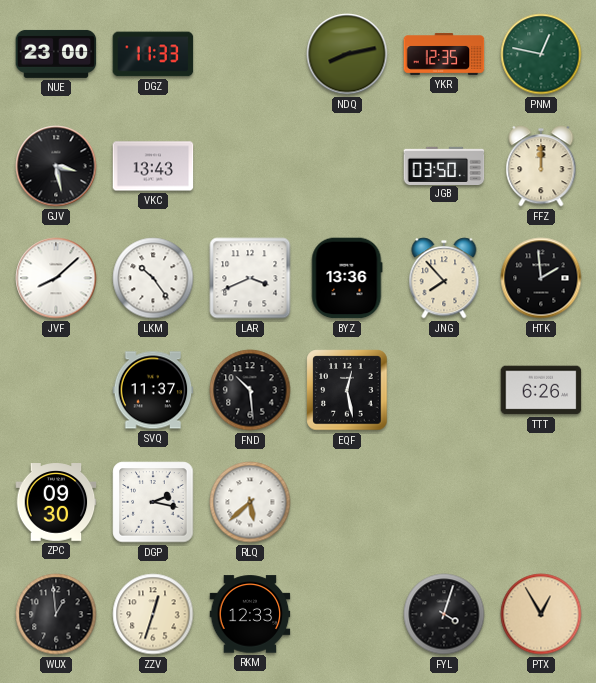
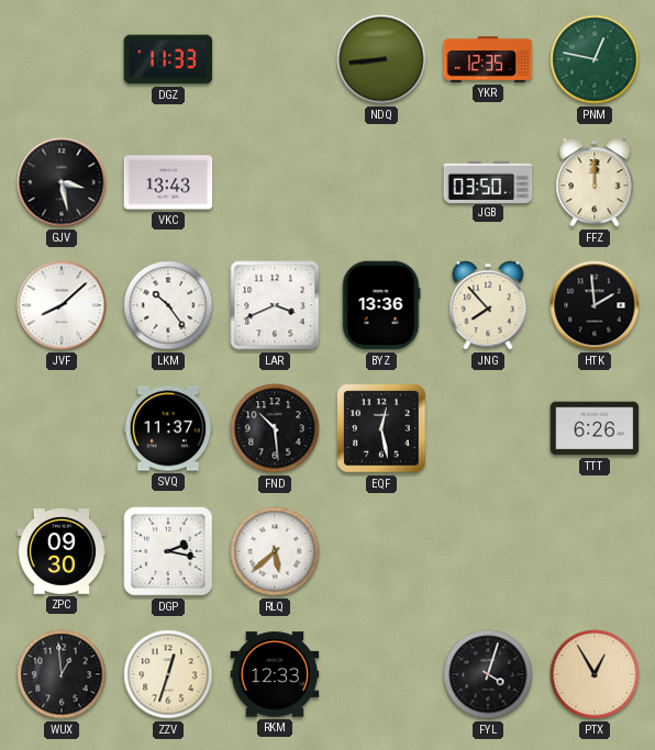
NUE: 23:00 -> none (56, 54)
NDQ: 8:13 -> 8:44 (381, 59)
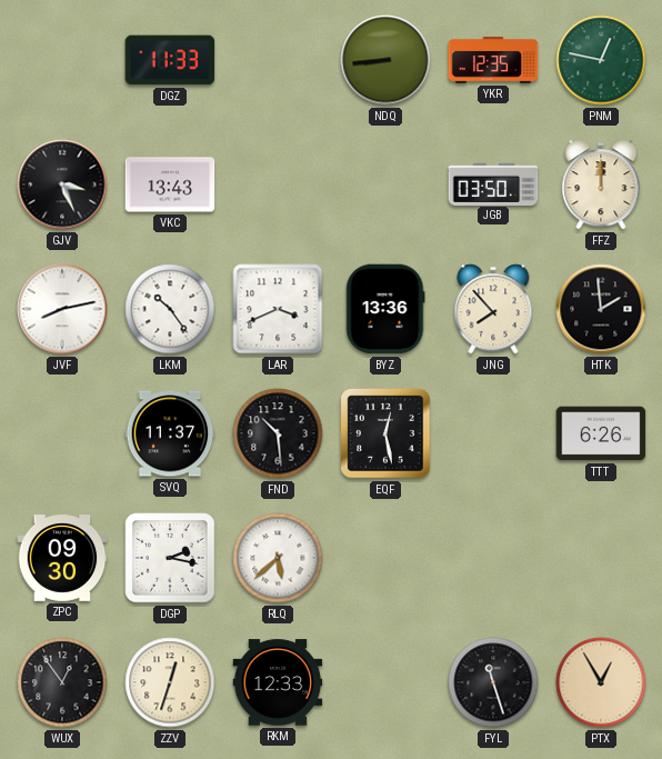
GJV: 3:28 -> 3:26 (62, 184)
JVF: 8:08 -> 8:13 (62, 309)
WUX: 12:59 -> 12:54 (62, 682)
FYL: 4:03 -> 11:27 (493, 682)
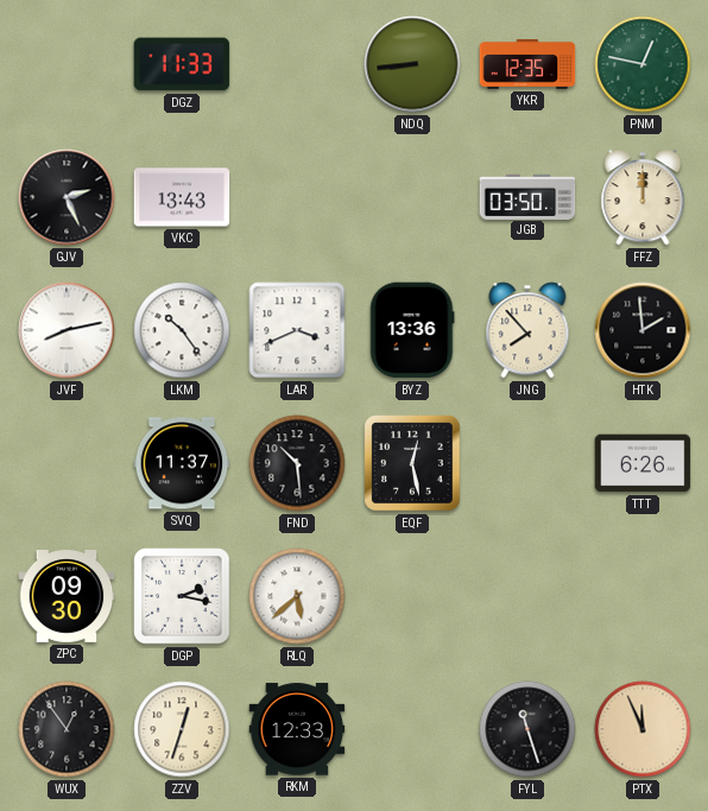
GJV: 3:26 -> 2:26 (67, 197)
PTX: 12:55 -> 11:56 (643, 729)
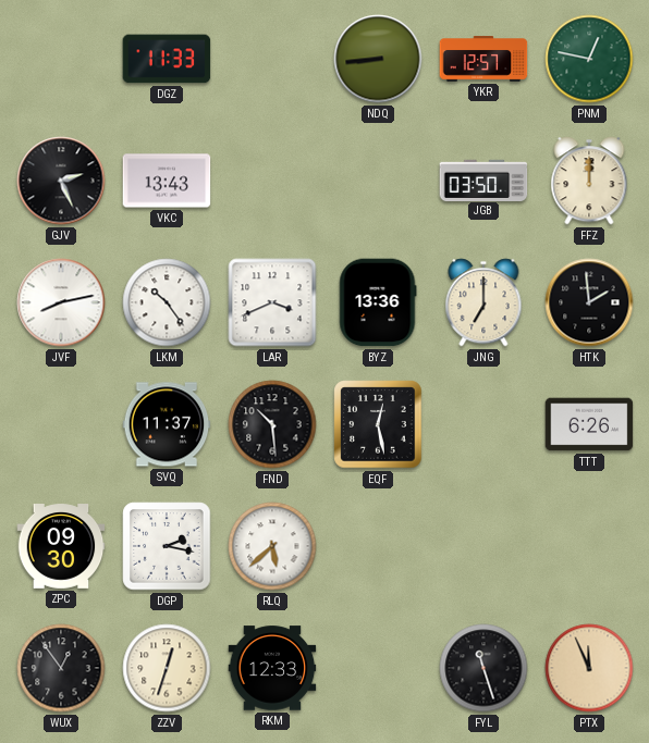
YKR: 12:35 -> 12:57 (483, 59)
JNG: 7:53 -> 7:00 (483, 302)
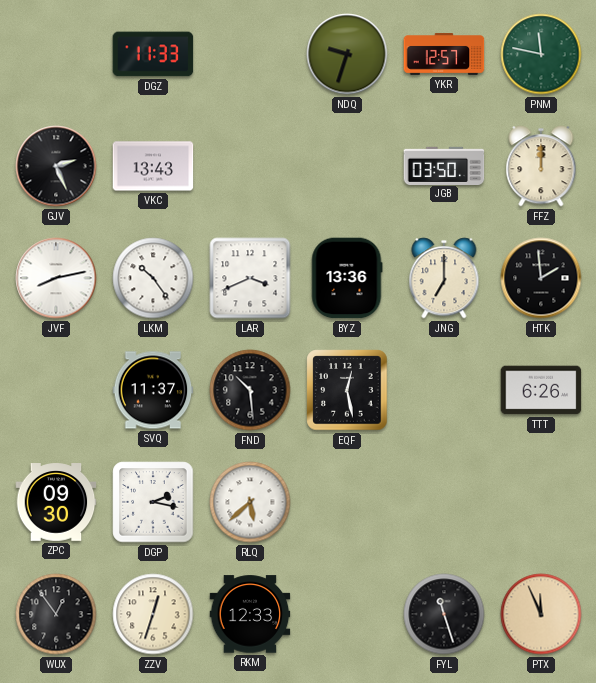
NDQ: 8:44 -> 9:33 (347, 54)
PNM: 12:47 -> 11:47 (541, 54)
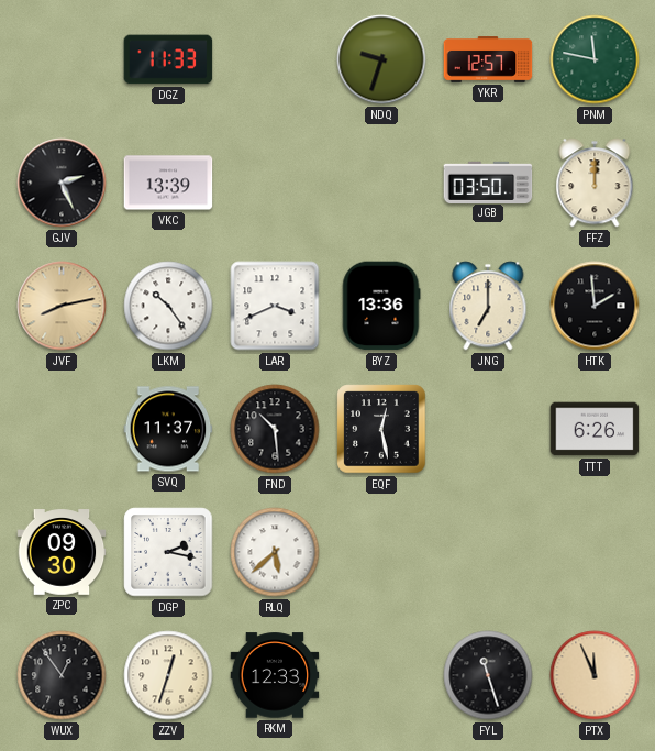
VKC: 13:43 -> 13:39 (168, 183)
JVF dial: white -> champagne (62, 306)
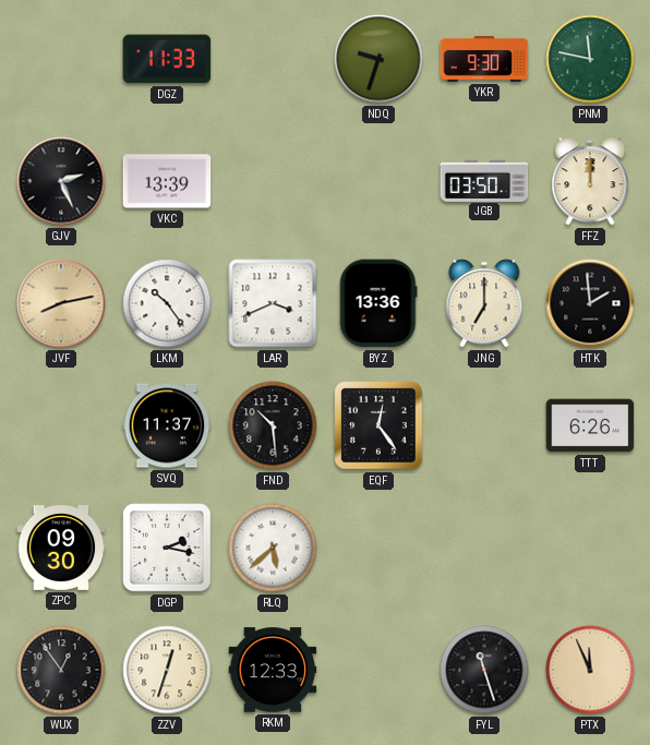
YKR: 12:57 -> 9:30 (484, 59)
EQF: 12:28 -> 12:24 (378, 425)
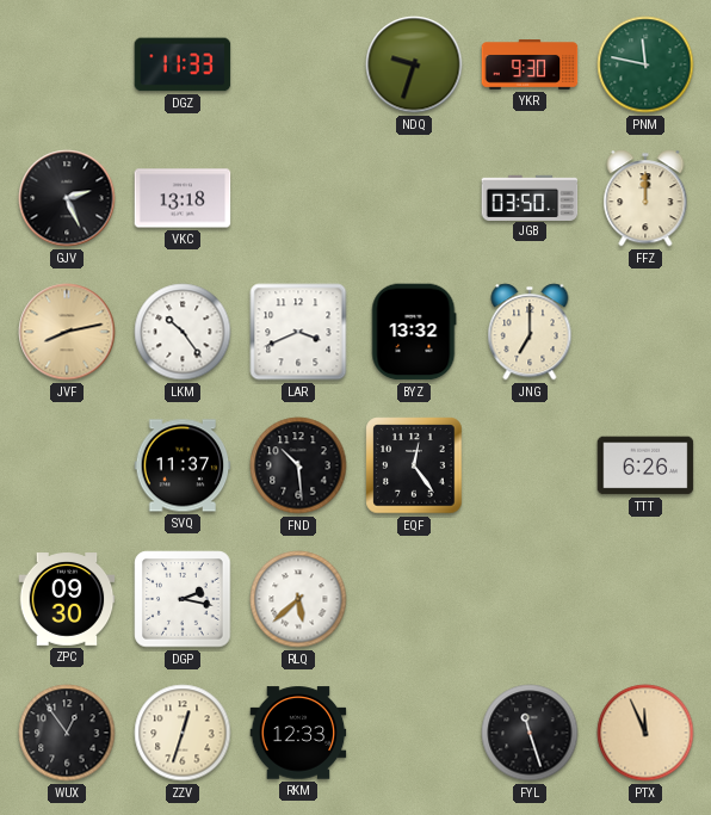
VKC: 13:39 -> 13:18 (183, 198)
BYZ: 13:36 -> 13:32 (414, 332)
HTK: 1:59 -> none (590, 303)
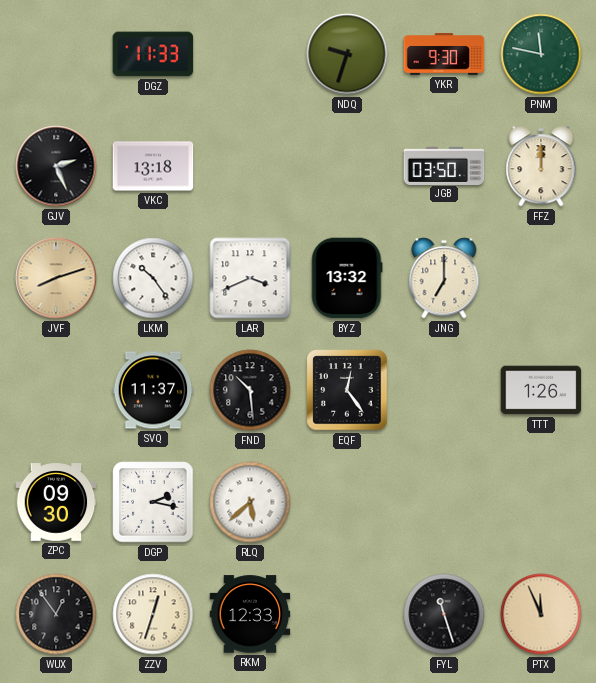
JVF: 8:13 -> 8:12 (56, 278)
TTT: 6:26 -> 1:26 (541, 390)
